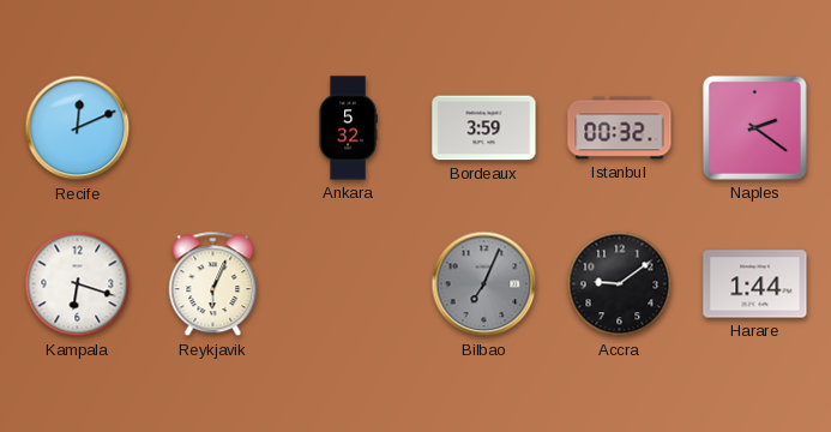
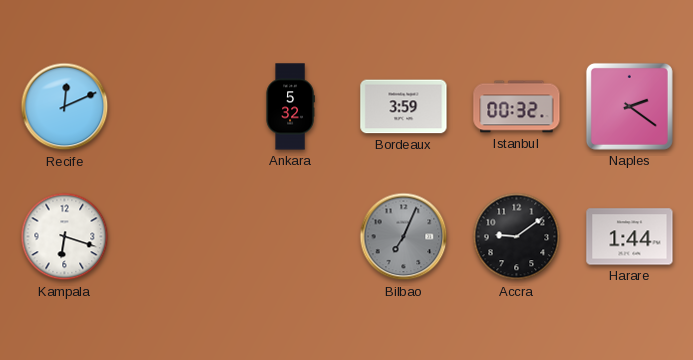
Reykjavik: 6:04 -> none (213, 284)
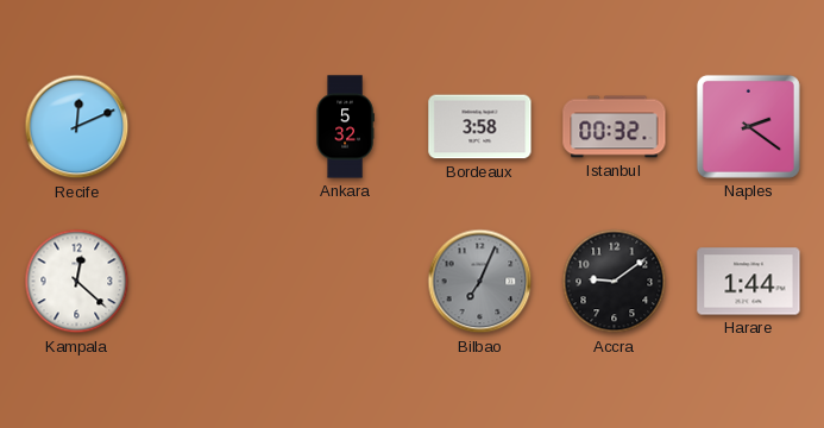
Bordeaux: 3:59 -> 3:58 (480, 127)
Kampala: 6:18 -> 12:22 (77, 282)
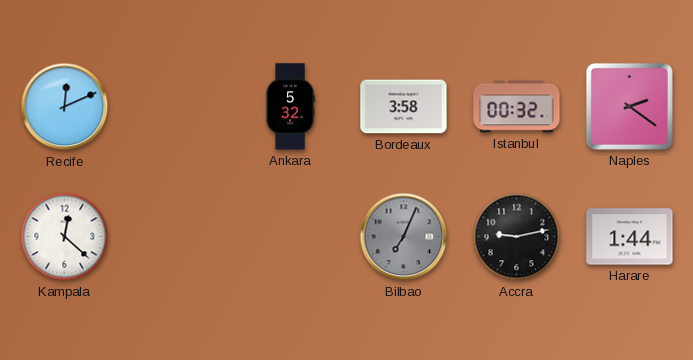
Accra: 9:09 -> 9:13 (517, 237)
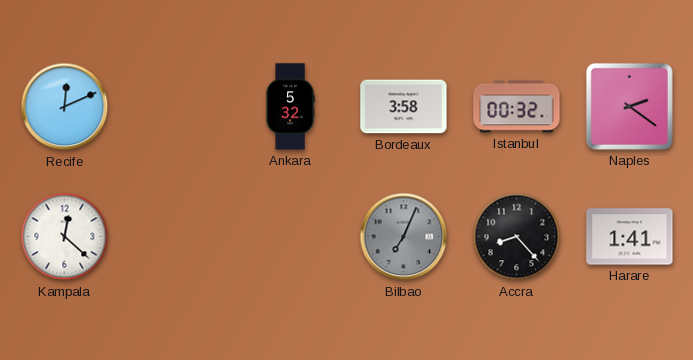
Accra: 9:13 -> 8:23 (517, 237)
Harare: 1:44 -> 1:41 (630, 237)
